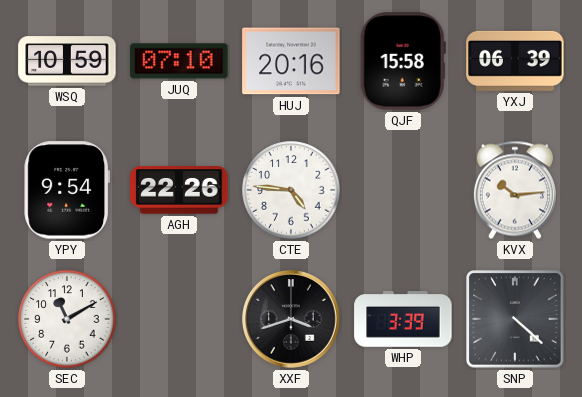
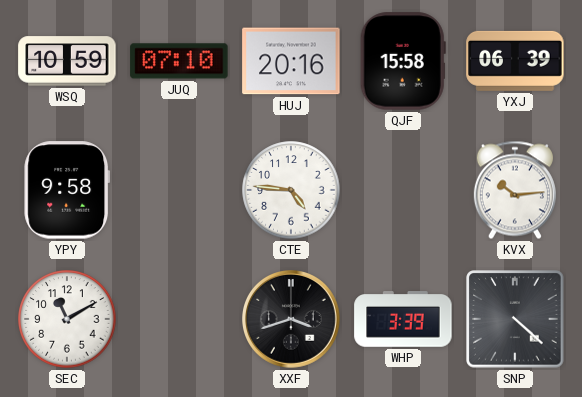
YPY: 9:54 -> 9:58 (67, 190)
AGH: 22:26 -> none (179, 190)
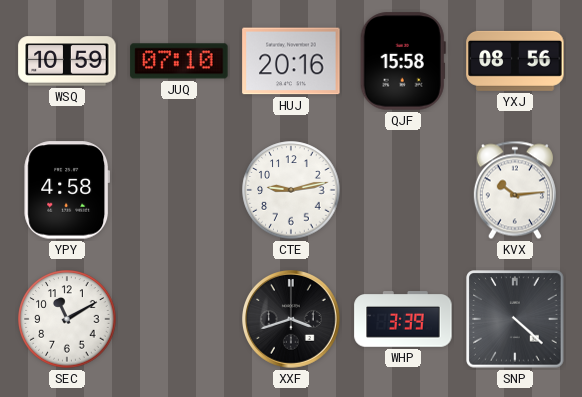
YXJ: 06:39 -> 08:56 (515, 61)
YPY: 9:58 -> 4:58 (67, 190)
CTE: 4:46 -> 9:13 (291, 190)
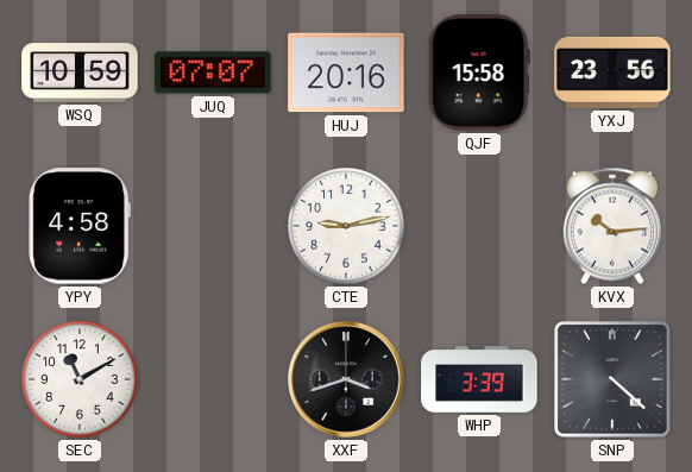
JUQ: 07:10 -> 07:07 (213, 73)
YXJ: 08:56 -> 23:56 (612, 73)
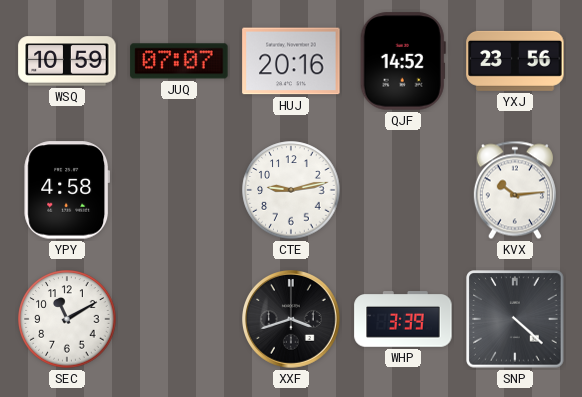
QJF: 15:58 -> 14:52 (403, 61)
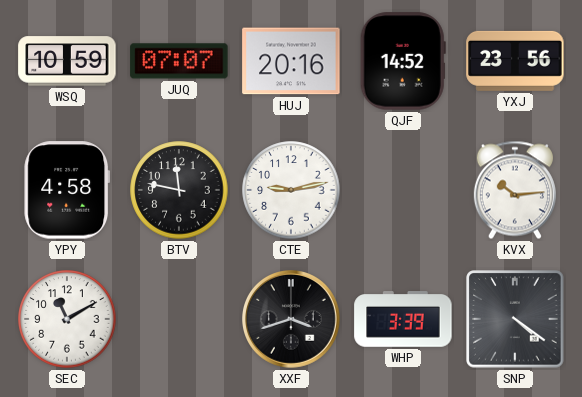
BTV: none -> 11:47 (179, 190)
SNP: 4:22 -> 4:21 (515, 319)
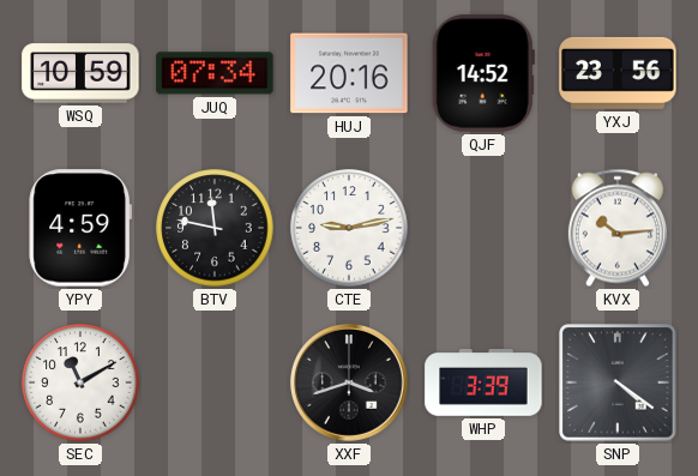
JUQ: 07:07 -> 07:34 (215, 73)
YPY: 4:58 -> 4:59 (80, 228)
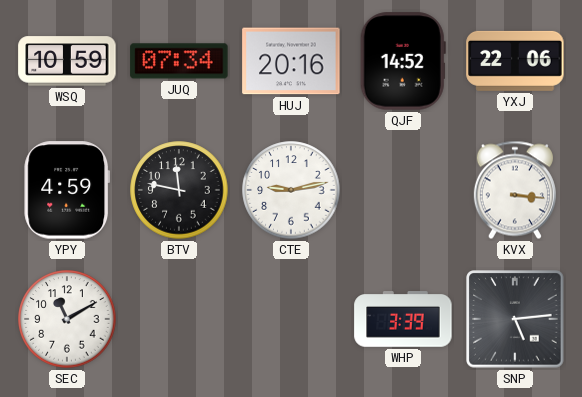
YXJ: 23:56 -> 22:06 (515, 61)
KVX: 10:14 -> 3:16 (515, 190)
XXF: 3:42 -> none (350, 384)
SNP: 4:21 -> 5:14 (515, 319)
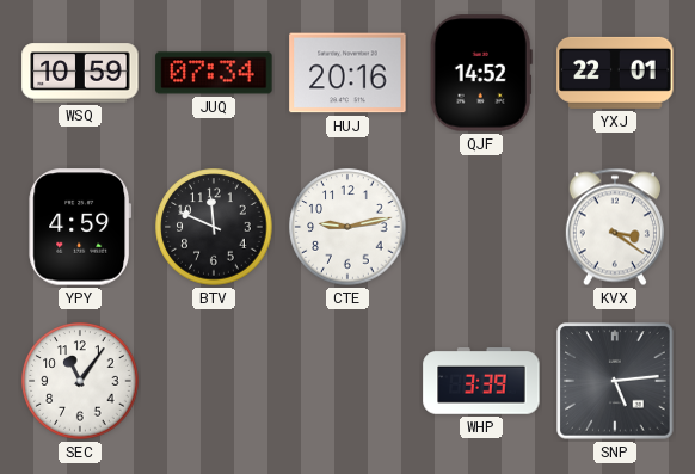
YXJ: 22:06 -> 22:01 (615, 73)
BTV: 11:47 -> 11:49 (214, 227)
KVX: 3:16 -> 3:21 (615, 227)
SEC: 11:10 -> 11:06 (80, 381)
